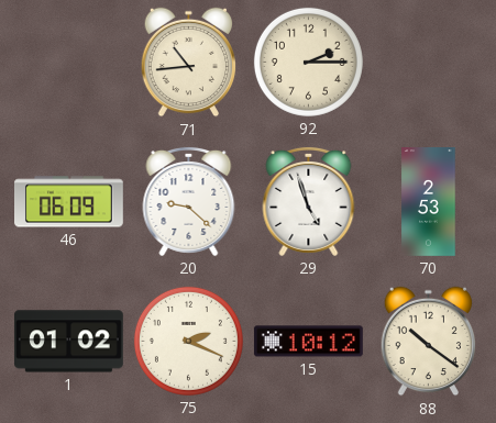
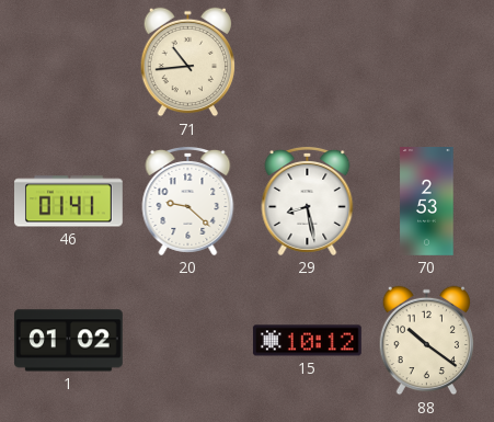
92: 2:15 -> none (308, 62)
46: 06:09 -> 01:41 (69, 202)
29: 4:57 -> 8:28 (308, 201)
75: 2:19 -> none (188, 341)
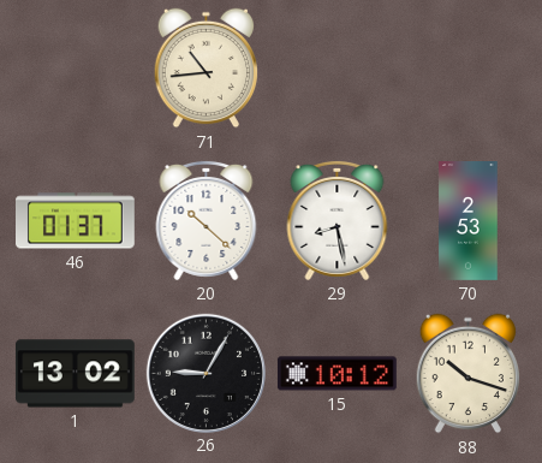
46: 01:41 -> 01:37 (76, 221)
20: 9:22 -> 10:22 (207, 220)
1: 01:02 -> 13:02 (75, 374)
26: none -> 9:05 (206, 373)
88: 10:21 -> 10:18 (467, 374)
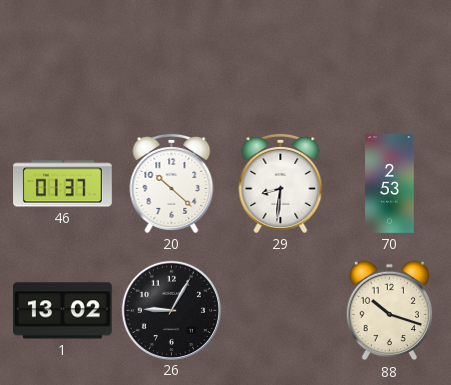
71: 10:44 -> none (206, 69)
29: 8:28 -> 8:31 (281, 183)
15: 10:12 -> none (336, 374)
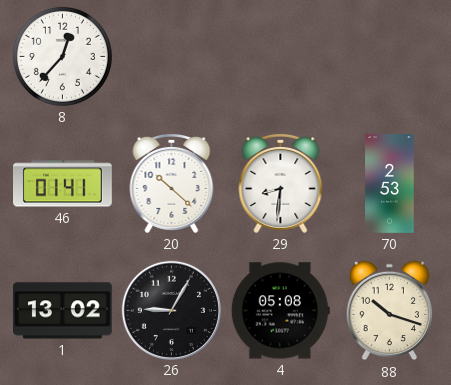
8: none -> 12:37 (62, 56)
46: 01:37 -> 01:41 (63, 184)
4: none -> 05:08 (280, 311)
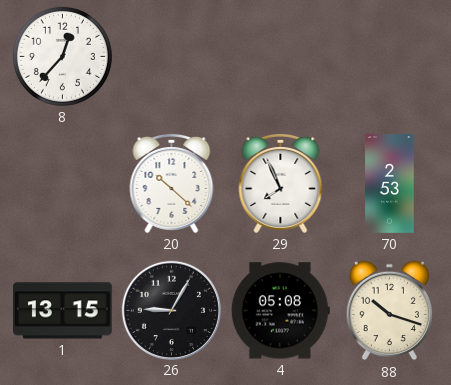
46: 01:41 -> none (63, 184)
29: 8:31 -> 7:56 (281, 183)
1: 13:02 -> 13:15 (62, 311)
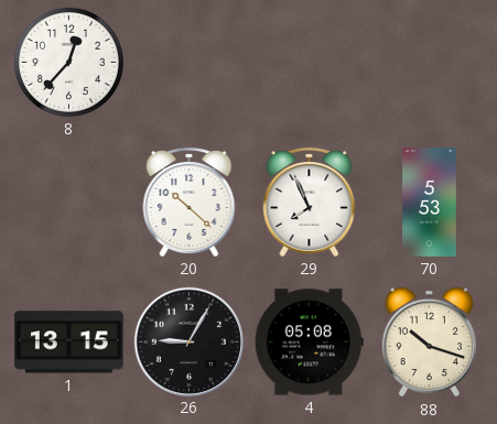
70: 2:53 -> 5:53 (430, 203)
